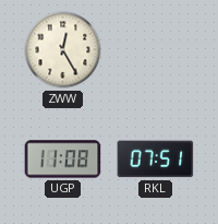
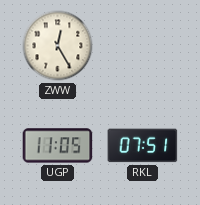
UGP: 11:08 -> 11:05 (58, 146)
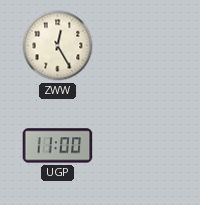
UGP: 11:05 -> 11:00 (58, 146)
RKL: 07:51 -> none (143, 146)
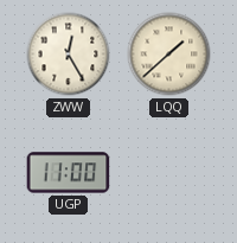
LQQ: none -> 1:38 (169, 55)
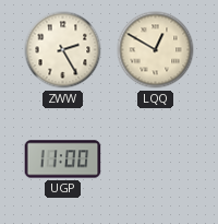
ZWW: 12:25 -> 2:25 (63, 50)
LQQ: 1:38 -> 12:50 (156, 50)
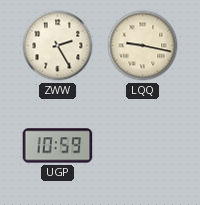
LQQ: 12:50 -> 9:17 (143, 46)
UGP: 11:00 -> 10:59 (58, 146)
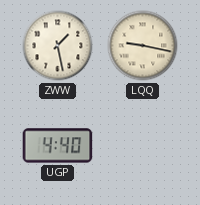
ZWW: 2:25 -> 1:28 (58, 46)
UGP: 10:59 -> 4:40 (58, 146)
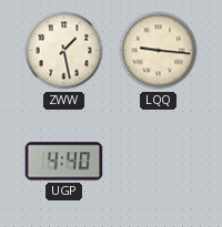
LQQ: 9:17 -> 9:16 (159, 51)
